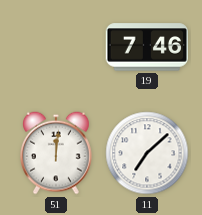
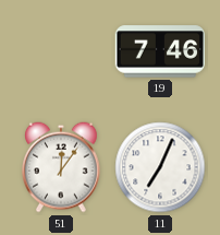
51: 12:01 -> 12:06 (62, 167)
11: 7:08 -> 7:04 (160, 167)
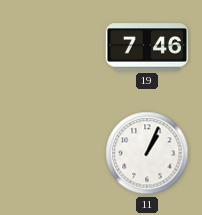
51: 12:06 -> none (62, 167)
11: 7:04 -> 1:04 (147, 153)
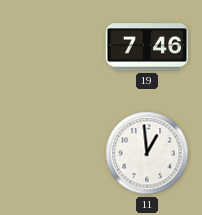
11: 1:04 -> 12:59 (147, 153)
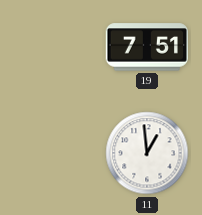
19: 7:46 -> 7:51 (146, 47)
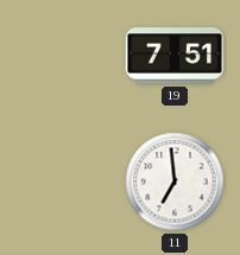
11: 12:59 -> 6:59 (175, 181)
